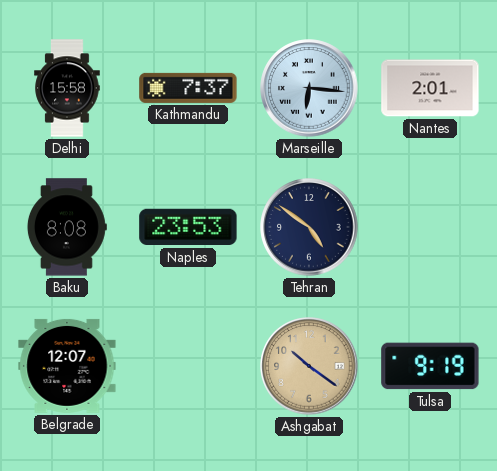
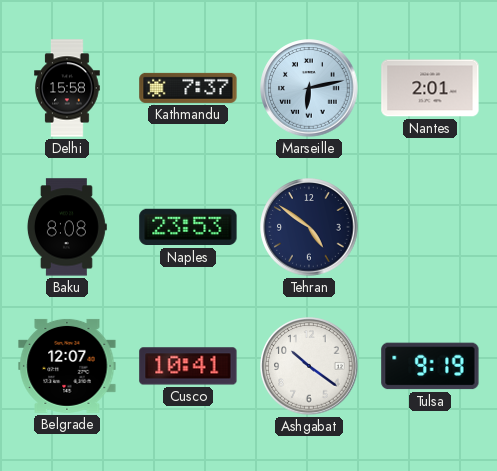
Marseille: 6:16 -> 6:13 (309, 88)
Cusco: none -> 10:41 (188, 366)
Ashgabat dial: champagne -> white (309, 366)
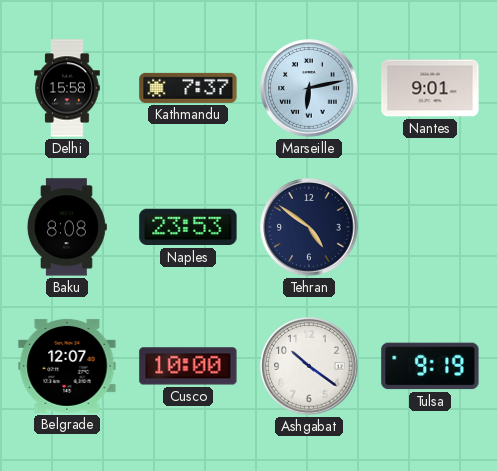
Nantes: 2:01 -> 9:01 (430, 88)
Cusco: 10:41 -> 10:00 (188, 366)
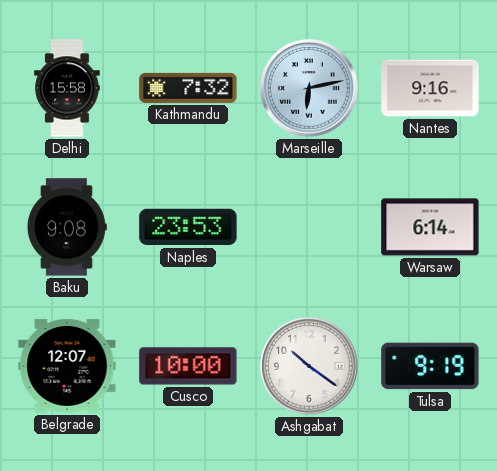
Kathmandu: 7:37 -> 7:32 (188, 88)
Nantes: 9:01 -> 9:16 (430, 88)
Baku: 8:08 -> 9:08 (66, 227)
Tehran: 4:51 -> none (309, 227)
Warsaw: none -> 6:14 (430, 227)
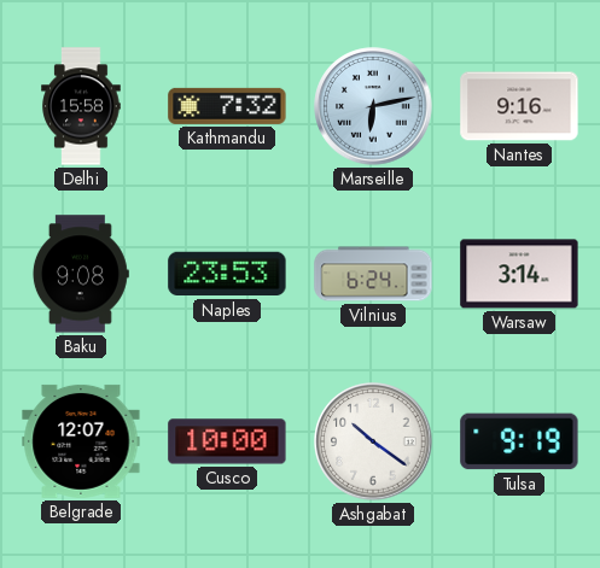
Vilnius: none -> 6:24 (373, 274)
Warsaw: 6:14 -> 3:14 (519, 274)
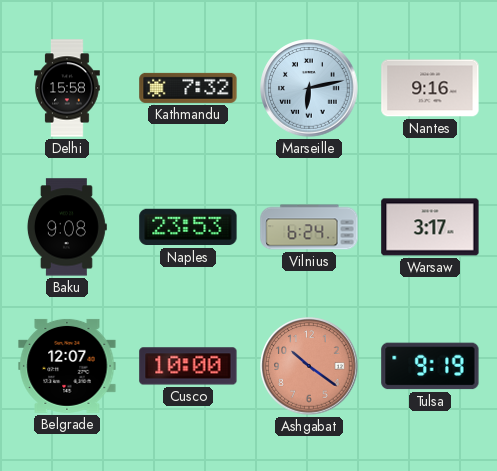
Warsaw: 3:14 -> 3:17 (430, 227)
Ashgabat dial: white -> salmon (309, 366)
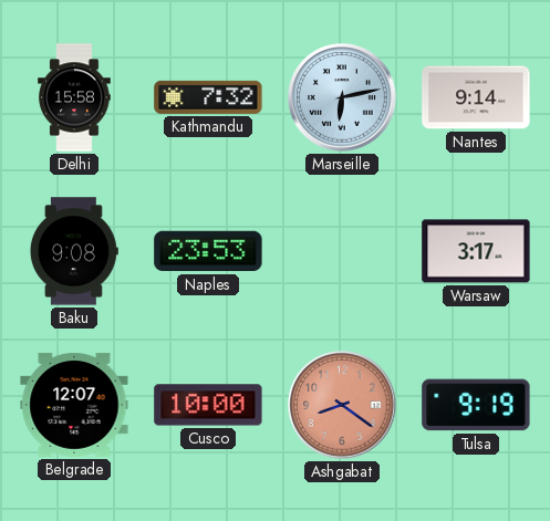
Nantes: 9:16 -> 9:14 (476, 97)
Vilnius: 6:24 -> none (309, 227)
Ashgabat: 10:21 -> 8:21 (342, 405)
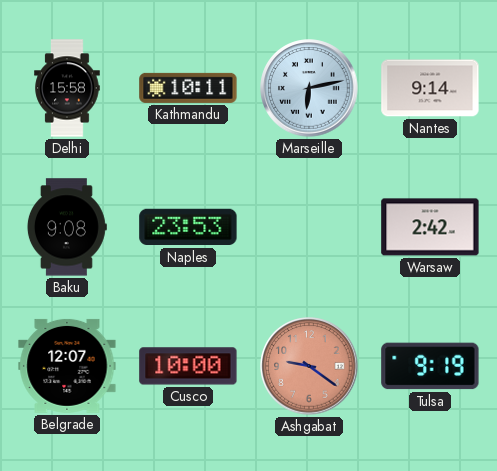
Kathmandu: 7:32 -> 10:11 (188, 88)
Warsaw: 3:17 -> 2:42 (430, 227)
Ashgabat: 8:21 -> 9:21 (309, 366)
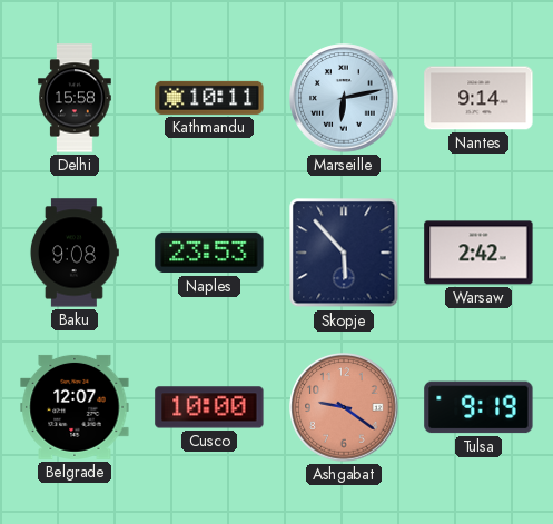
Skopje: none -> 5:53 (344, 253)
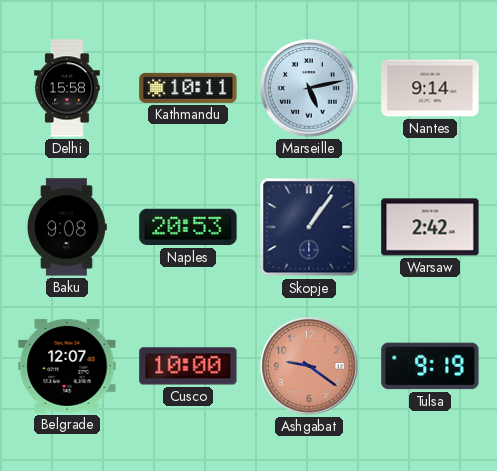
Marseille: 6:13 -> 5:13 (309, 88)
Naples: 23:53 -> 20:53 (188, 227)
Skopje: 5:53 -> 1:06 (309, 227)
